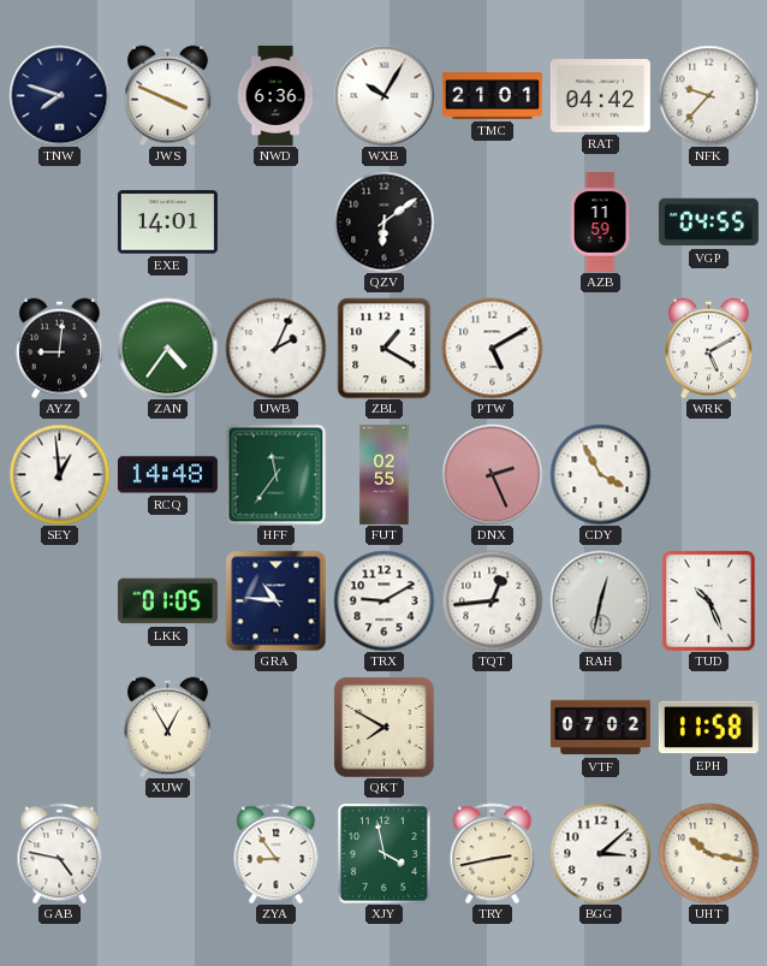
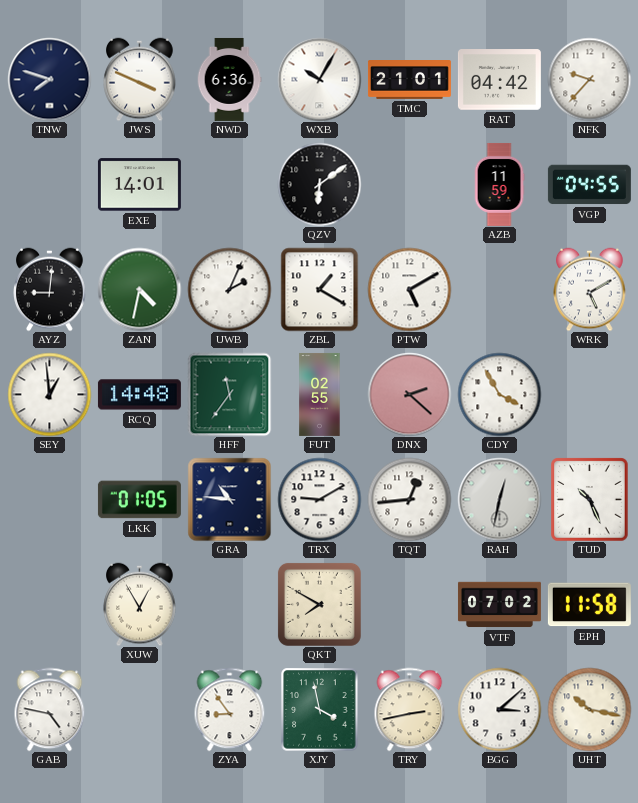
ZAN: 4:36 -> 4:32 (139, 289)
DNX: 2:26 -> 2:22 (409, 394)
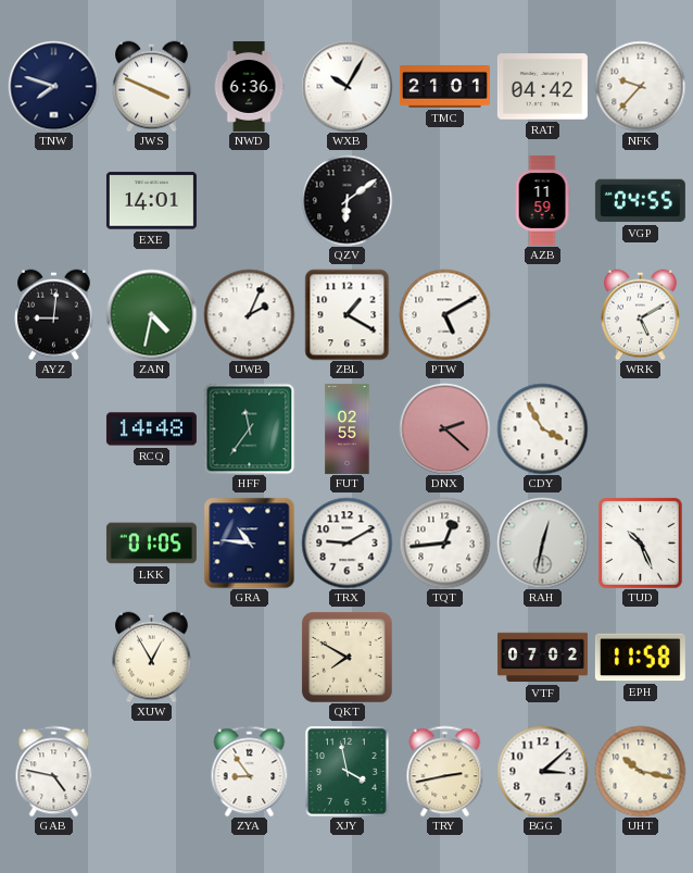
SEY: 12:59 -> none (49, 394)
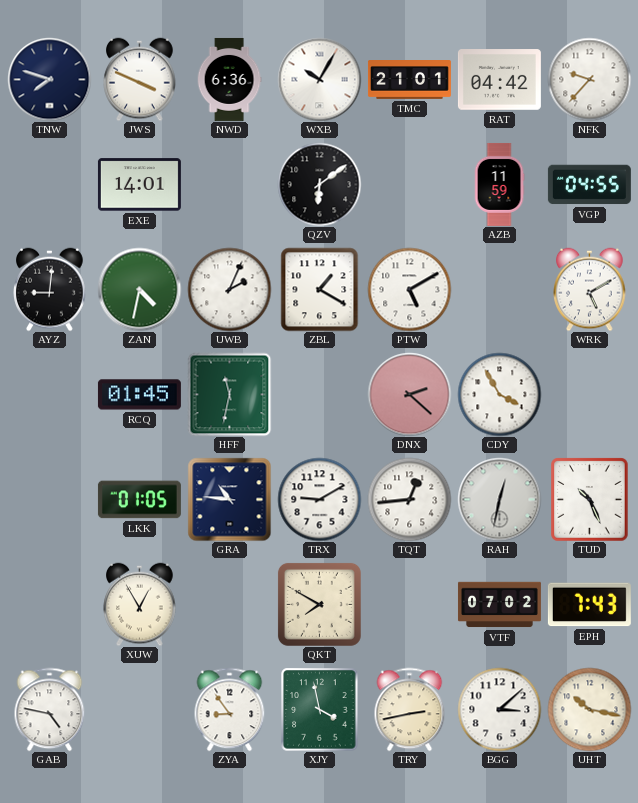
RCQ: 14:48 -> 01:45 (139, 395)
HFF: 11:36 -> 11:32 (229, 394)
FUT: 02:55 -> none (348, 428)
EPH: 11:58 -> 7:43 (589, 605)
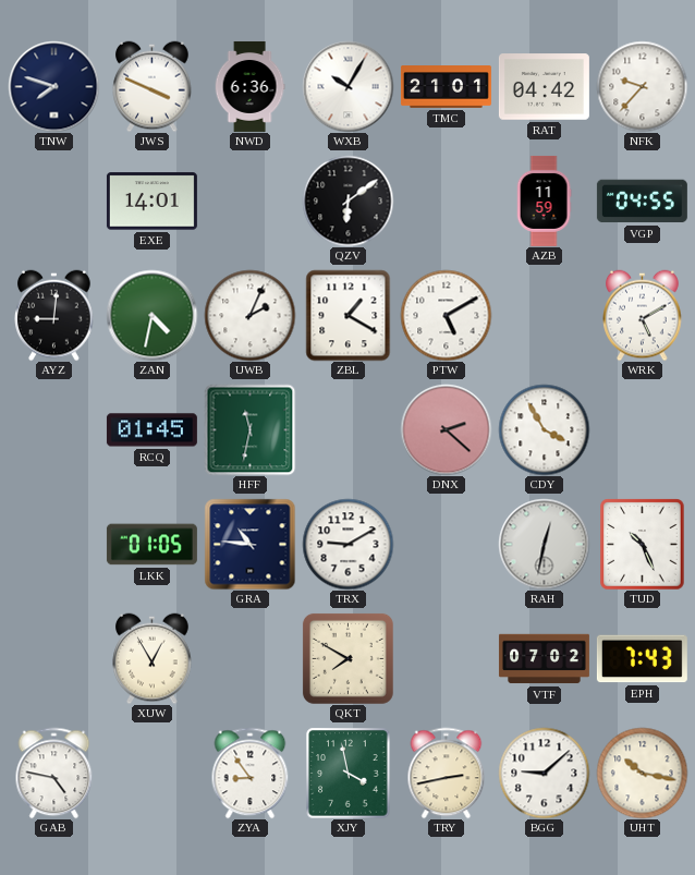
TQT: 12:44 -> none (409, 499)
BGG: 3:08 -> 9:08 (544, 773)
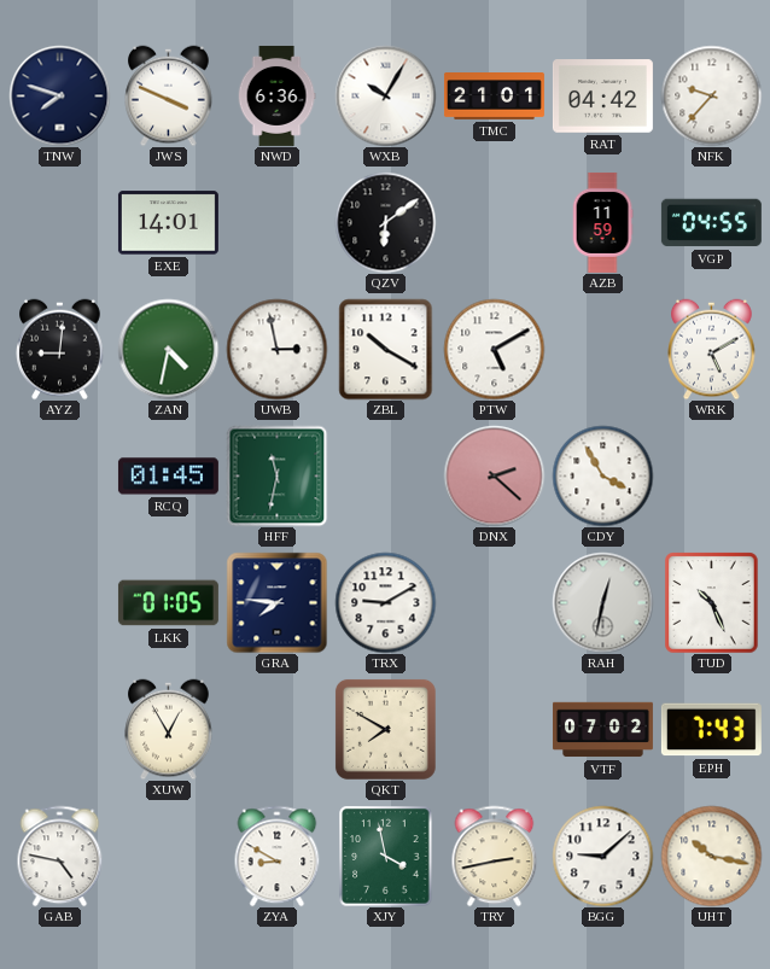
UWB: 2:04 -> 2:58 (276, 349)
ZBL: 1:20 -> 10:20 (386, 349)
GRA: 10:46 -> 7:46 (276, 602)
ZYA: 8:54 -> 8:50 (278, 856)
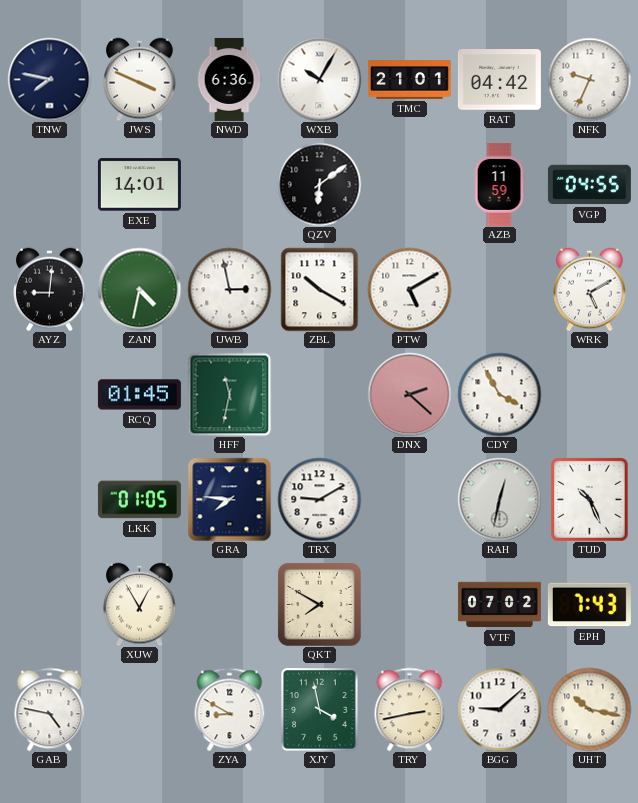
TNW: 7:48 -> 7:47 (49, 79)
NFK: 9:37 -> 9:34 (589, 79)
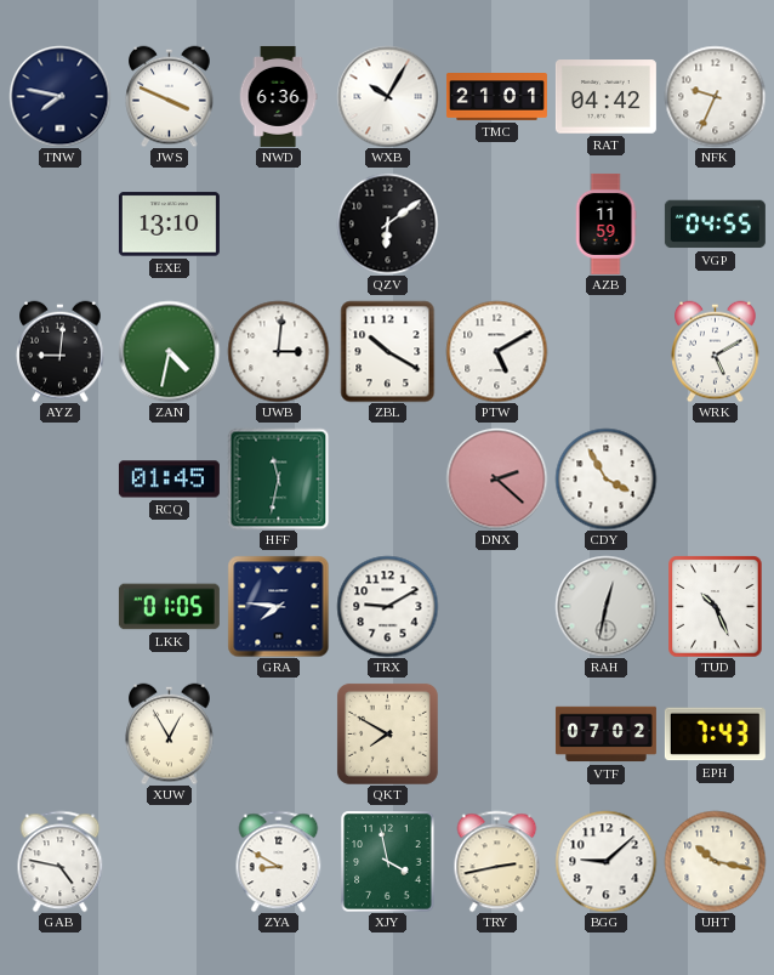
EXE: 14:01 -> 13:10 (169, 225)
UWB: 2:58 -> 3:01 (278, 351)
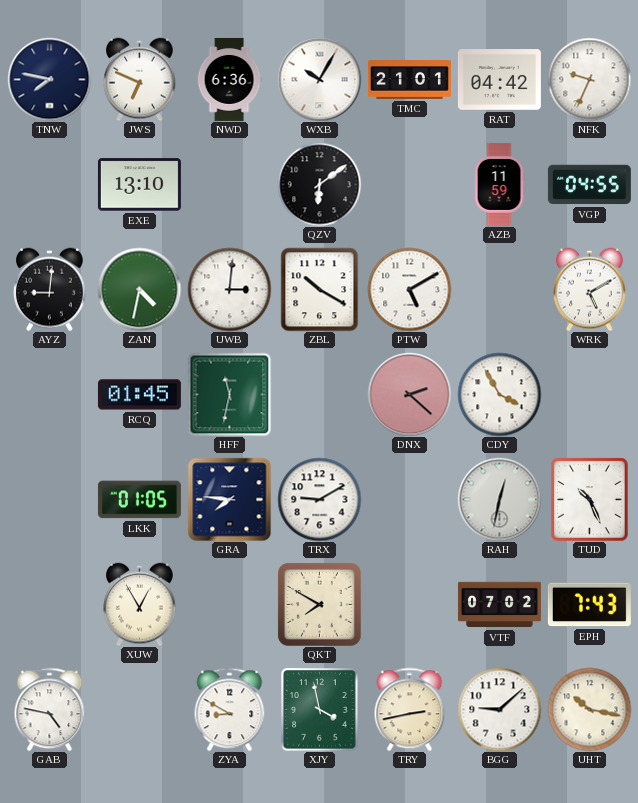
JWS: 3:49 -> 6:49 (140, 79)
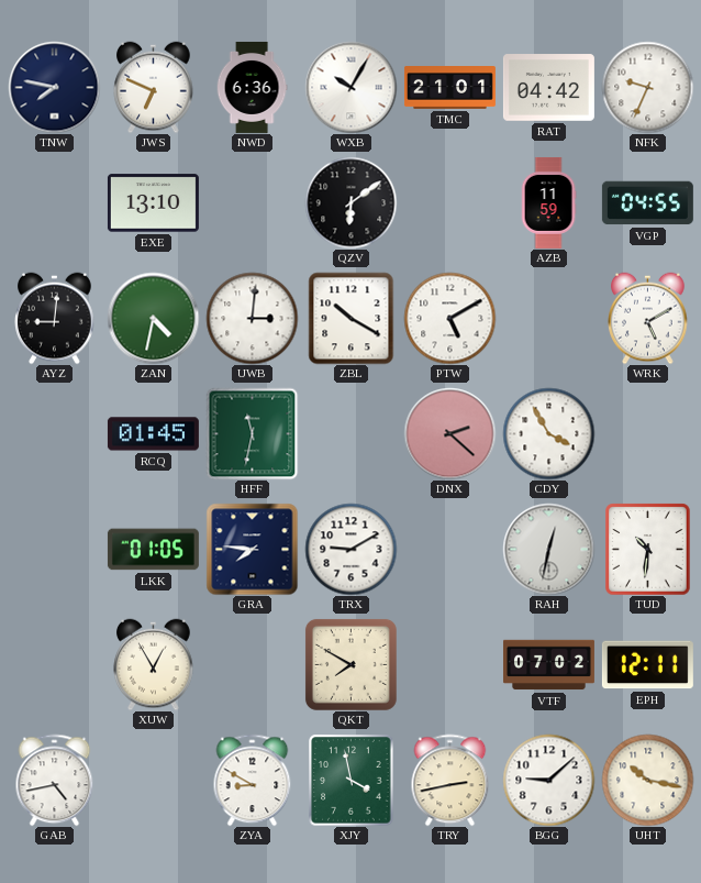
TUD: 10:26 -> 10:31 (648, 549)
EPH: 7:43 -> 12:11 (647, 665)
GAB: 4:47 -> 4:43 (55, 780)
